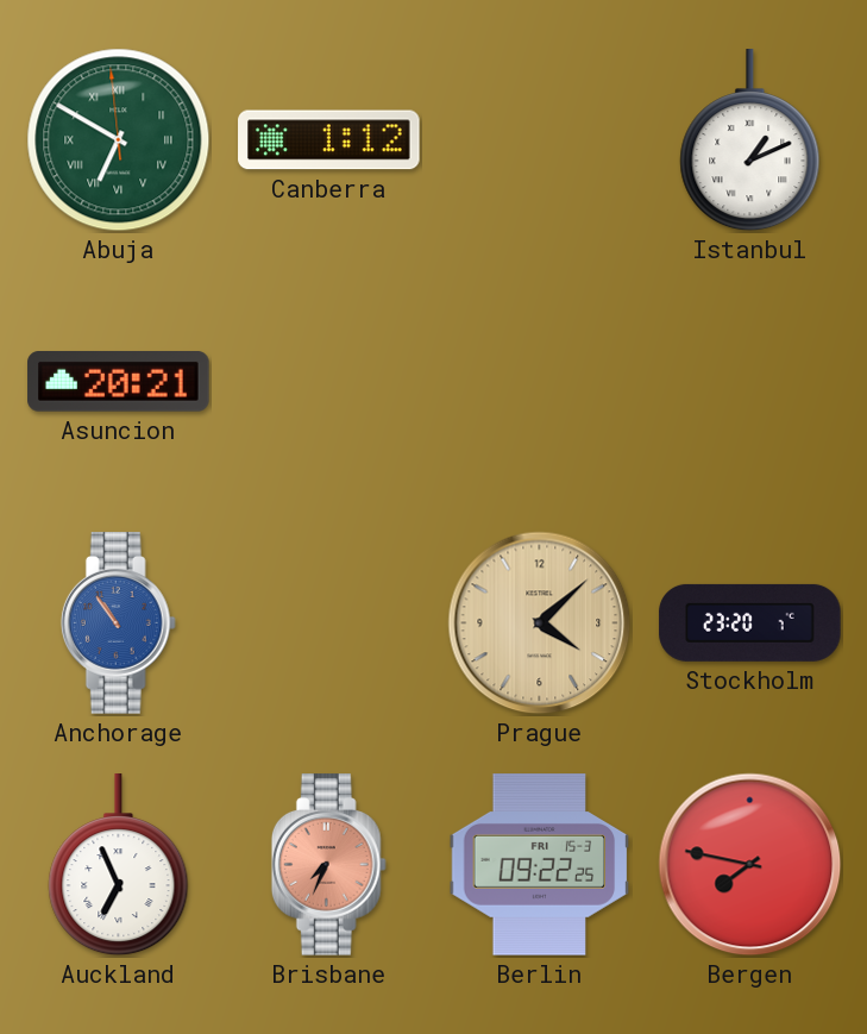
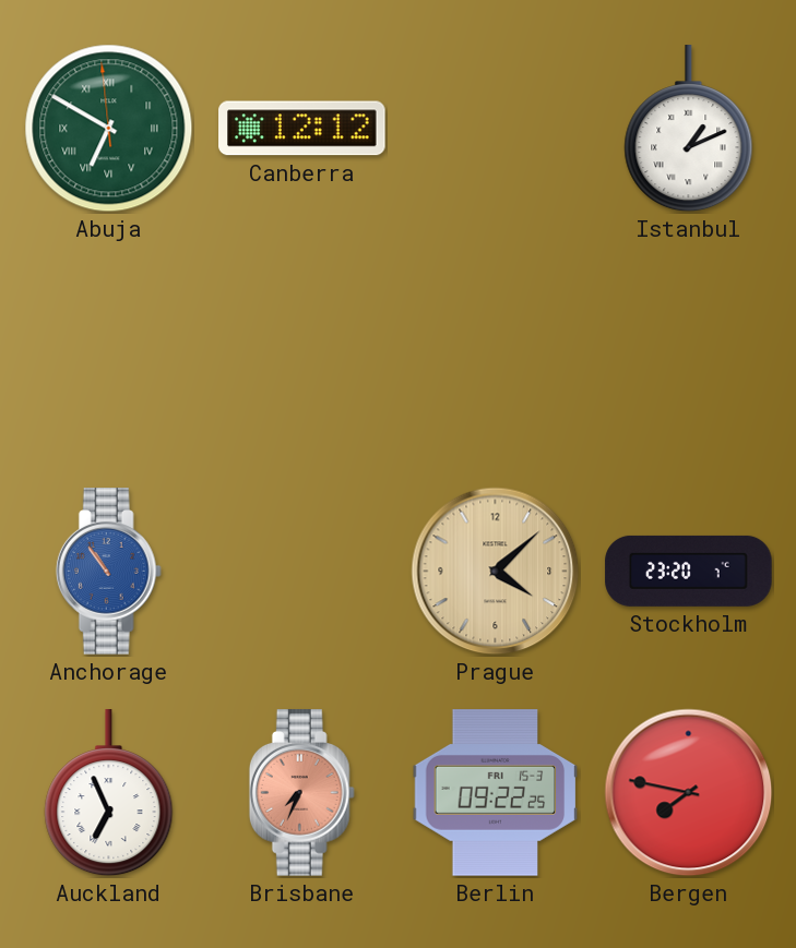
Canberra: 1:12 -> 12:12 (302, 129)
Asuncion: 20:21 -> none (119, 382)
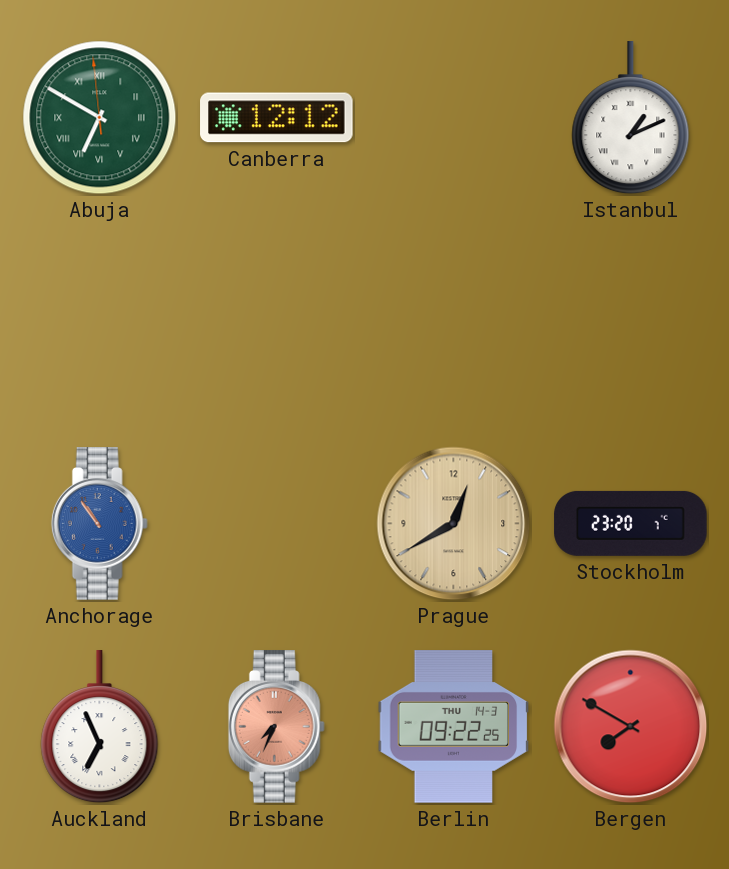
Prague: 4:08 -> 12:40 (454, 524)
Berlin date: FRI 15-3 -> THU 14-3 (454, 727)
Bergen: 7:47 -> 7:50 (631, 727)
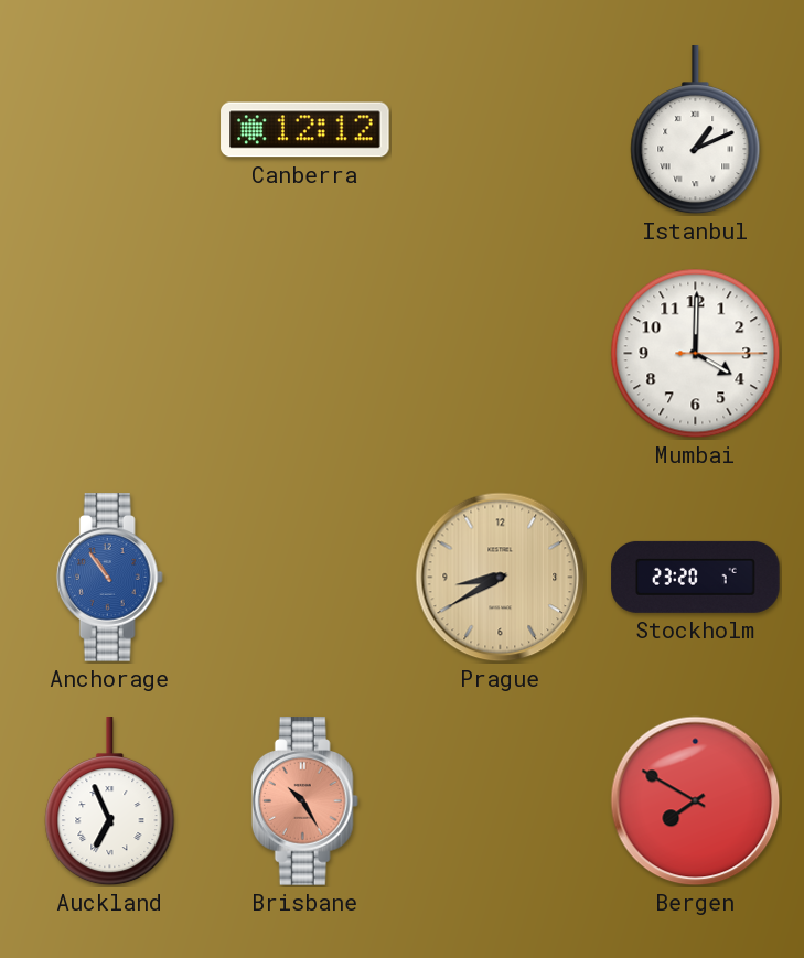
Abuja: 6:49 -> none (100, 118)
Mumbai: none -> 4:00 (696, 354)
Prague: 12:40 -> 8:40 (501, 578)
Brisbane: 7:34 -> 10:25 (304, 801)
Berlin: 09:22 -> none (454, 727)
